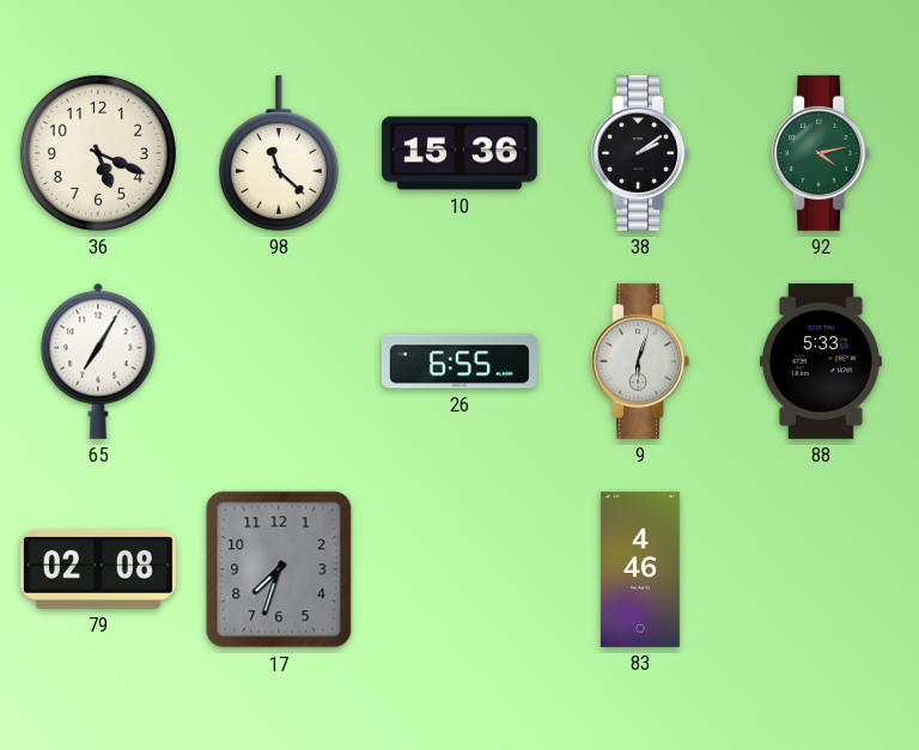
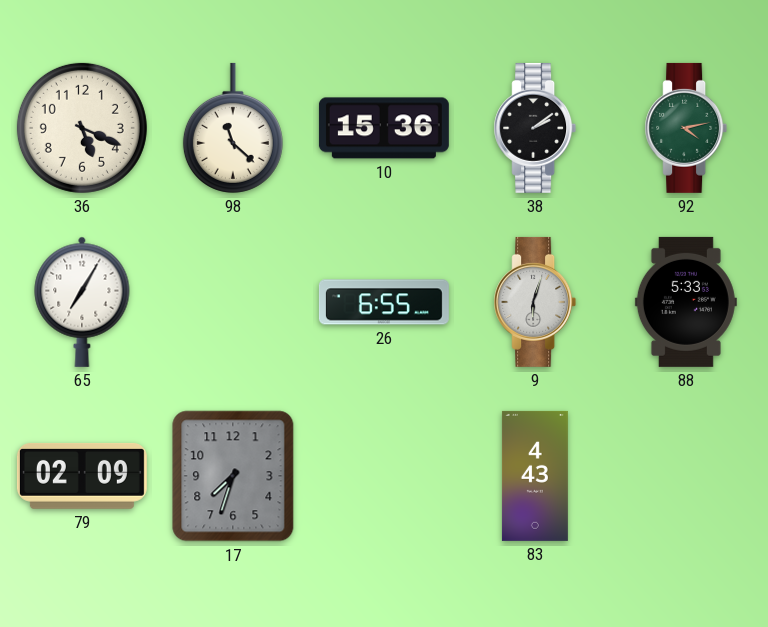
79: 02:08 -> 02:09 (82, 476)
83: 4:46 -> 4:43 (535, 476)
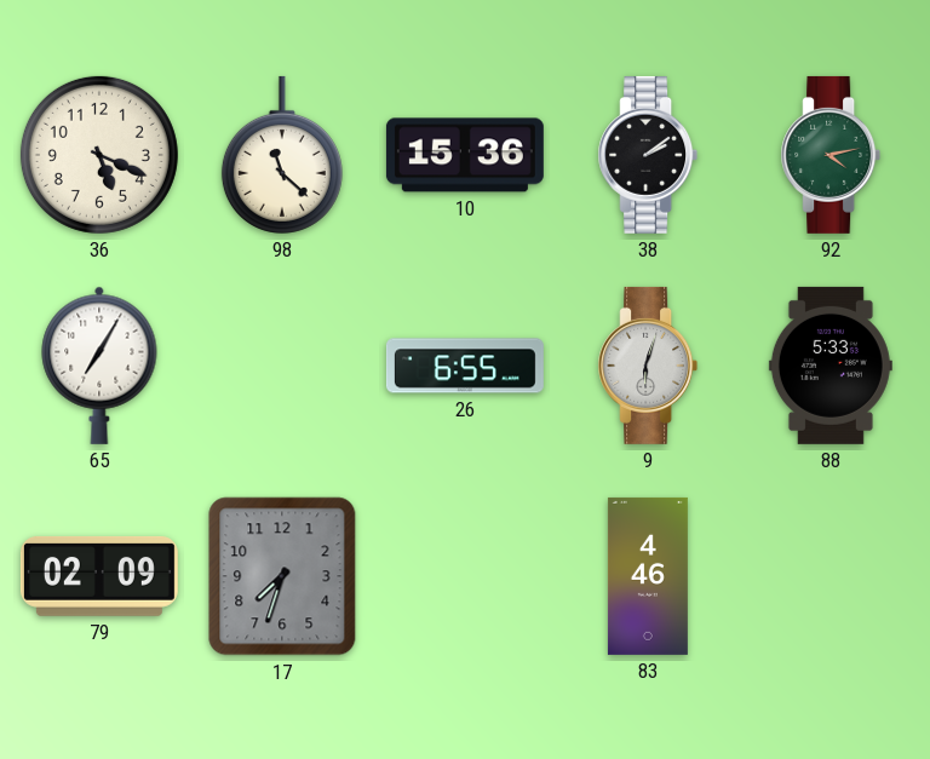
83: 4:43 -> 4:46 (648, 576)
